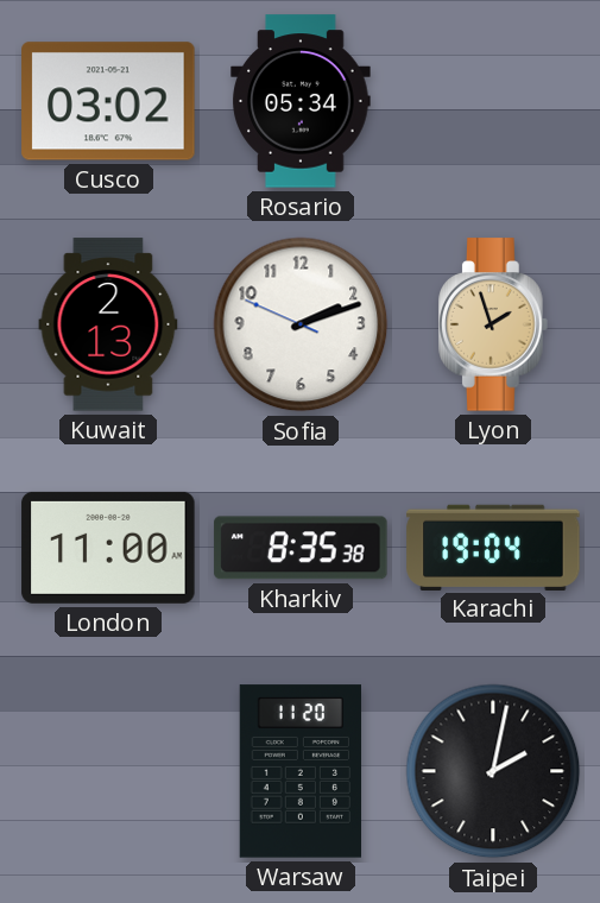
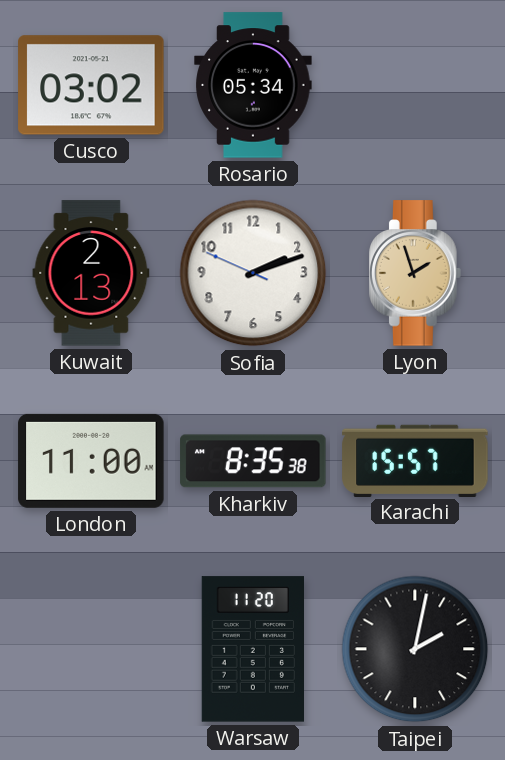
Karachi: 19:04 -> 15:57 (415, 460)
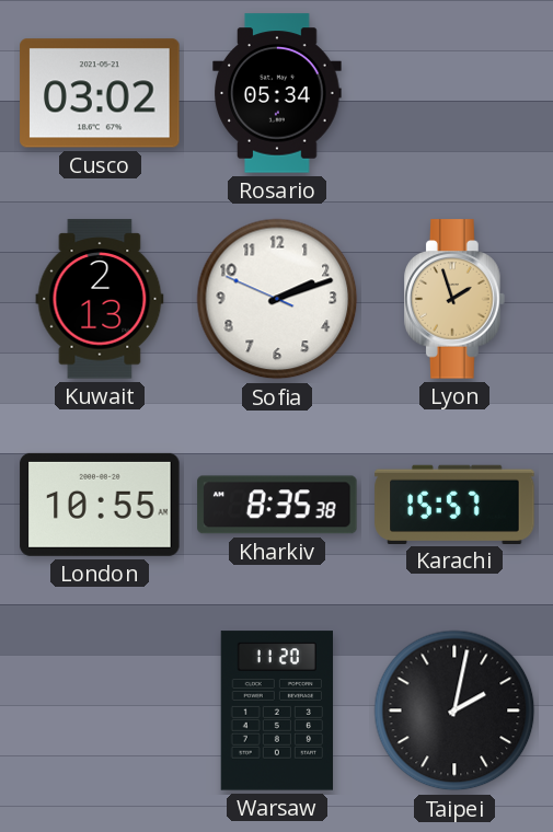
London: 11:00 -> 10:55 (100, 505)
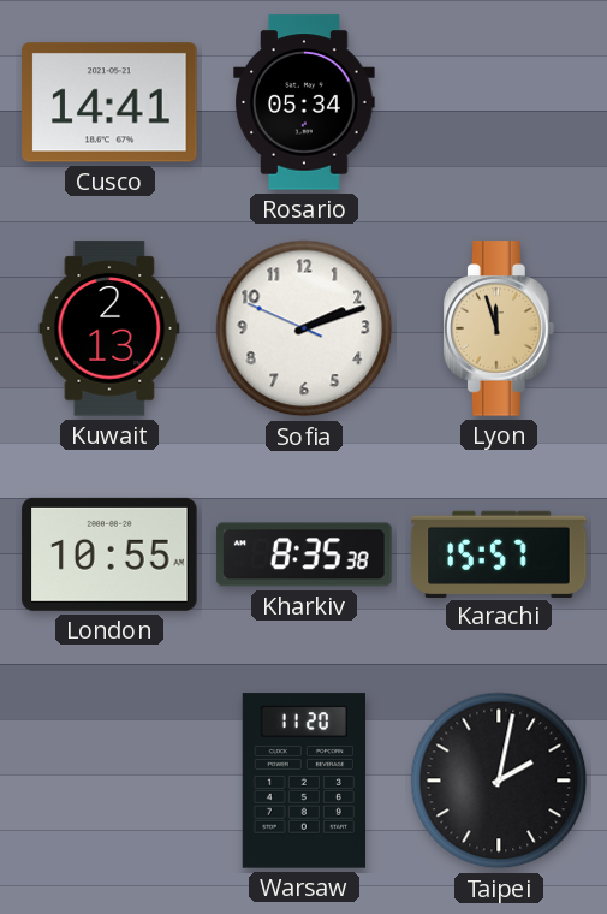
Cusco: 03:02 -> 14:41 (109, 102)
Lyon: 1:57 -> 11:57 (499, 328)
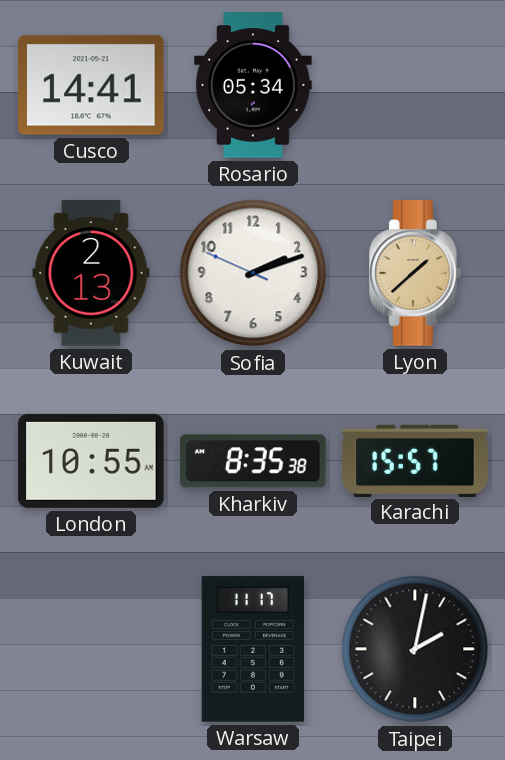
Lyon: 11:57 -> 1:38 (415, 273)
Warsaw: 11:20 -> 11:17 (252, 649)
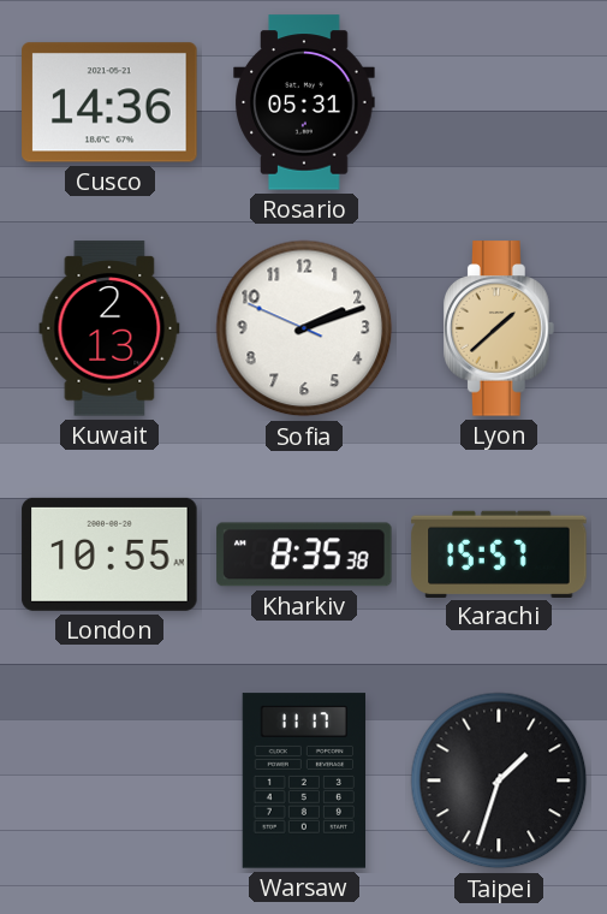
Cusco: 14:41 -> 14:36 (109, 102)
Rosario: 05:34 -> 05:31 (304, 102)
Taipei: 2:02 -> 1:33 (499, 781)
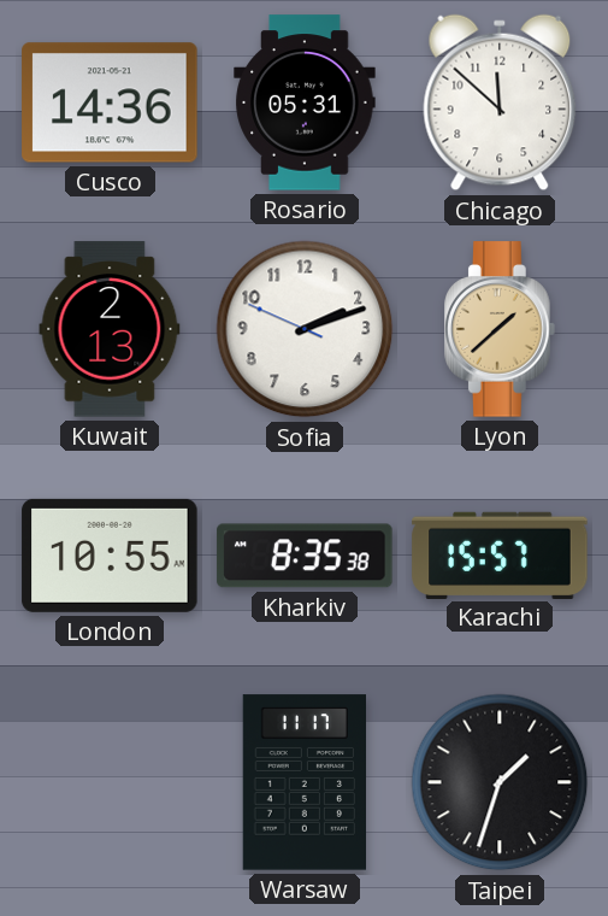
Chicago: none -> 11:52 (500, 102)
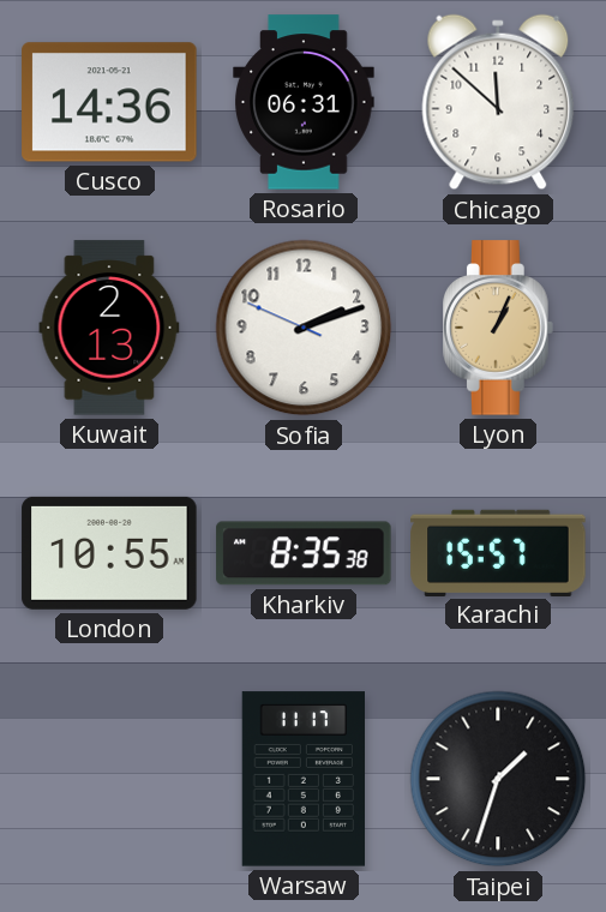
Rosario: 05:31 -> 06:31 (304, 102)
Lyon: 1:38 -> 1:04 (498, 328)
